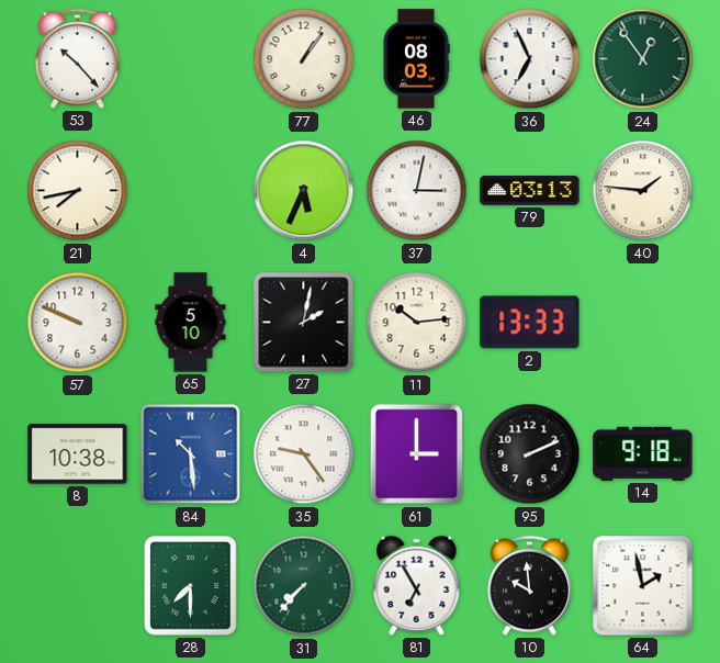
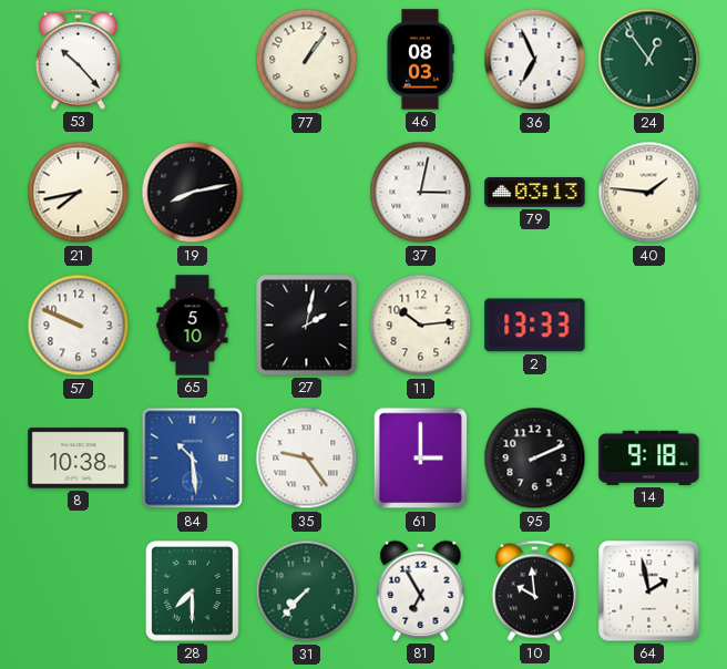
19: none -> 8:13 (193, 193)
4: 5:34 -> none (304, 191)
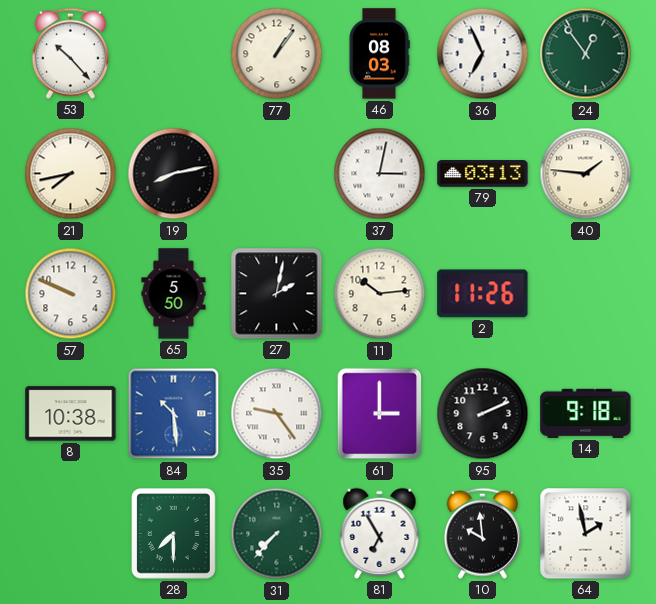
65: 5:10 -> 5:50 (174, 294)
2: 13:33 -> 11:26 (483, 294)
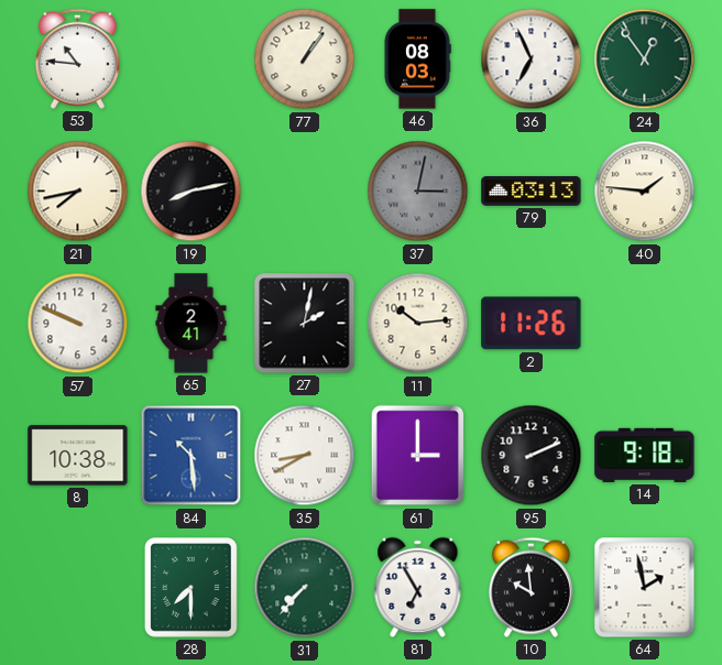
53: 10:23 -> 10:46 (77, 58)
37 dial: white -> grey (418, 192)
65: 5:50 -> 2:41 (192, 324)
35: 9:24 -> 8:40 (305, 456)
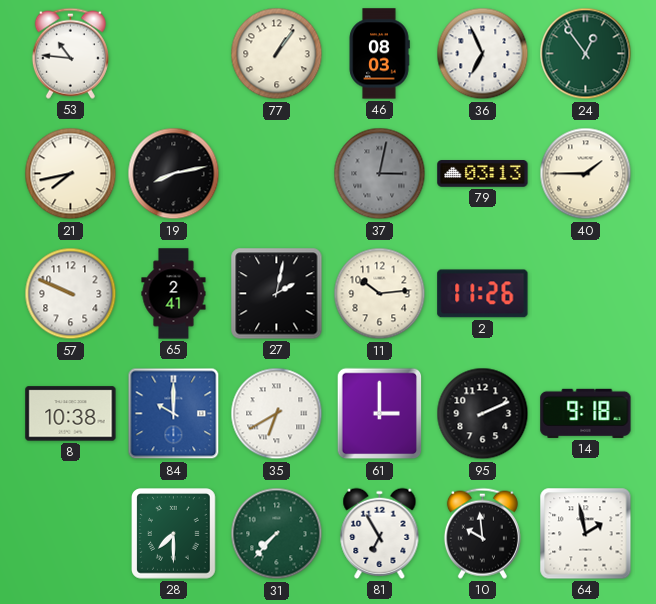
40: 1:46 -> 1:45 (586, 174)
84: 10:29 -> 10:00 (174, 414)
35: 8:40 -> 6:40 (277, 414)
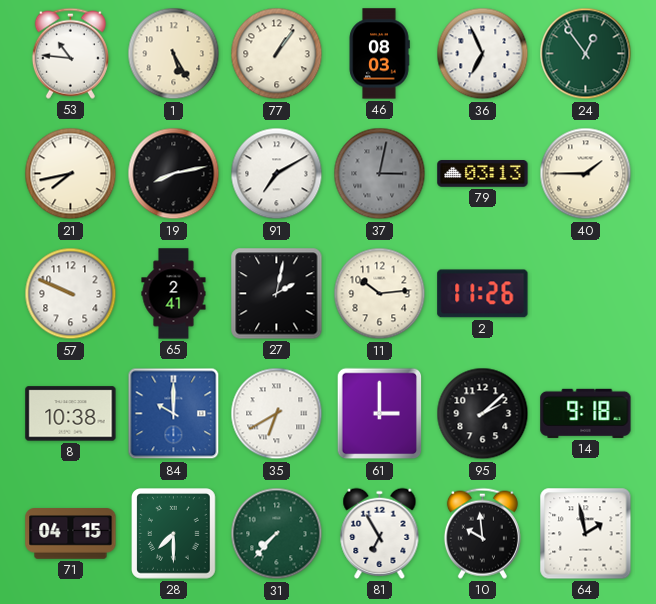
1: none -> 5:25 (174, 54)
91: none -> 7:10 (277, 174)
95: 2:11 -> 2:08 (483, 414)
71: none -> 04:15 (71, 534)
